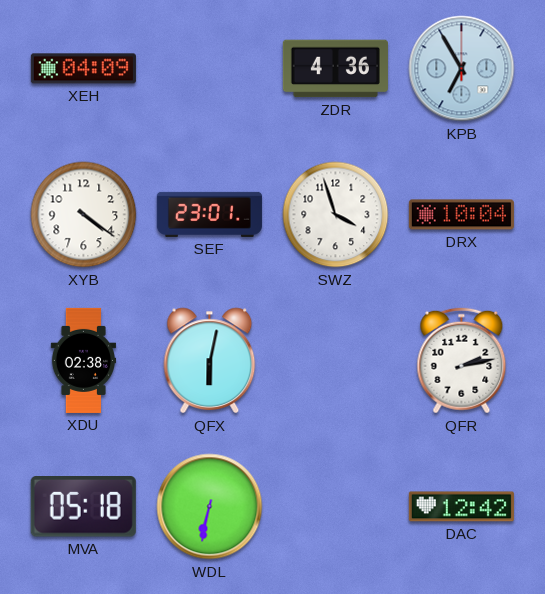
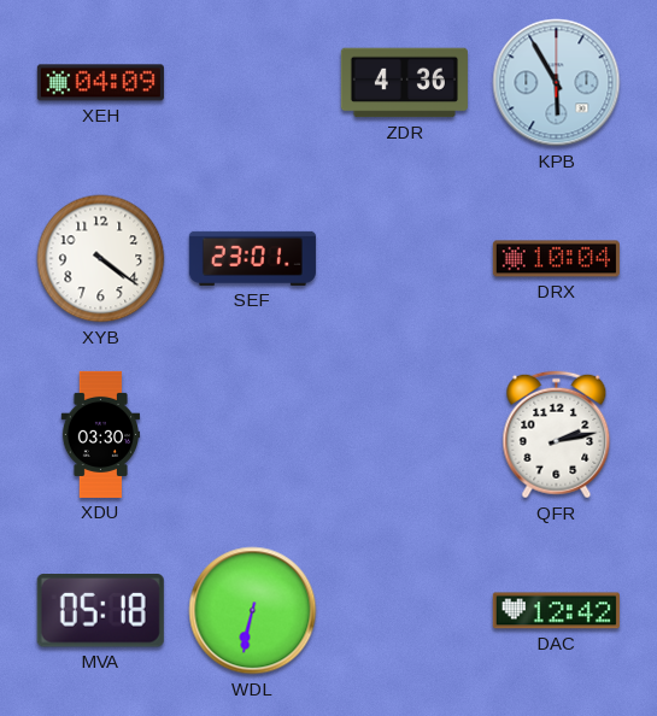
KPB: 6:55 -> 5:55 (557, 83)
SWZ: 3:57 -> none (336, 215)
XDU: 02:38 -> 03:30 (101, 434)
QFX: 6:02 -> none (210, 361)
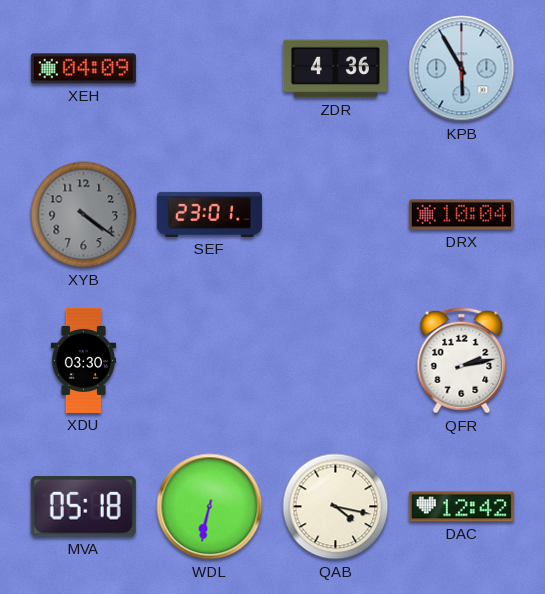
XYB dial: white -> grey (84, 215)
QAB: none -> 4:17 (336, 507)
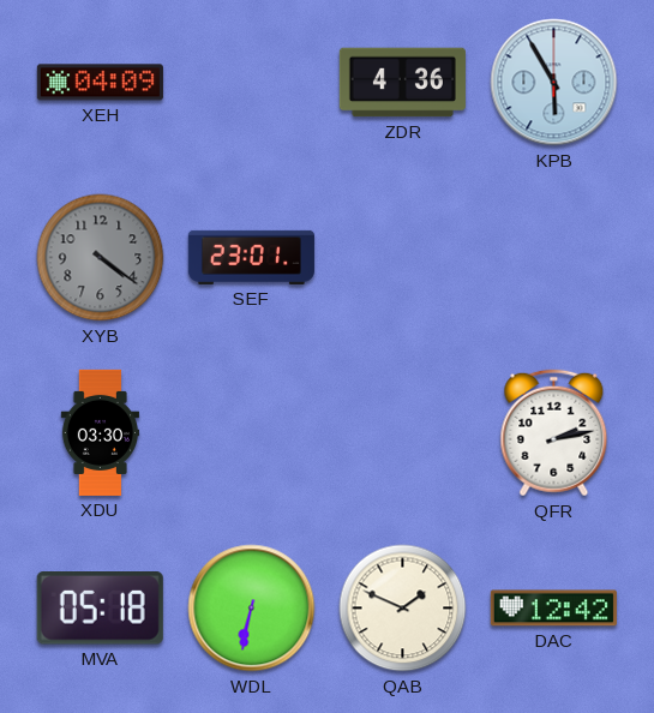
DRX: 10:04 -> none (461, 215)
QAB: 4:17 -> 1:49 (403, 609)
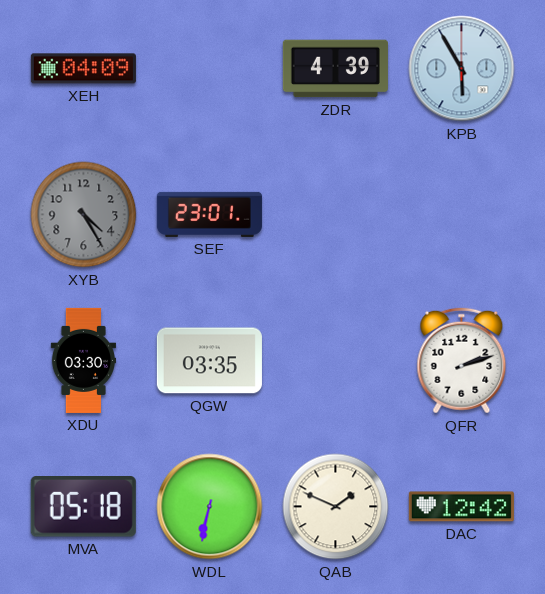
ZDR: 4:36 -> 4:39 (335, 69)
XYB: 4:21 -> 4:25 (84, 215)
QGW: none -> 03:35 (209, 361)
QFR: 2:13 -> 2:12 (462, 361)
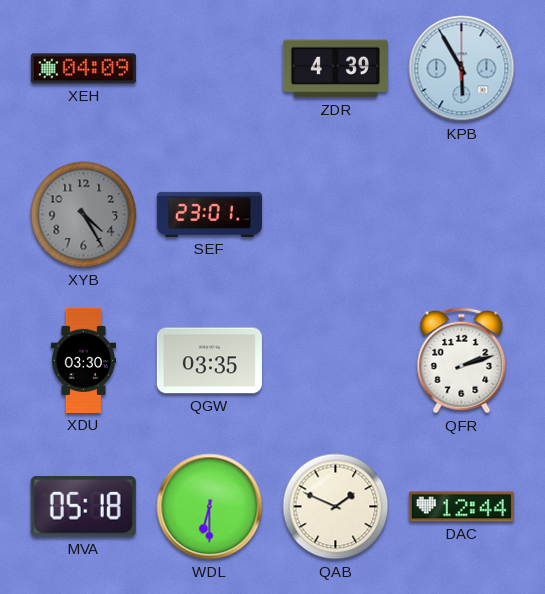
WDL: 6:32 -> 6:30 (210, 507)
DAC: 12:42 -> 12:44 (461, 507)
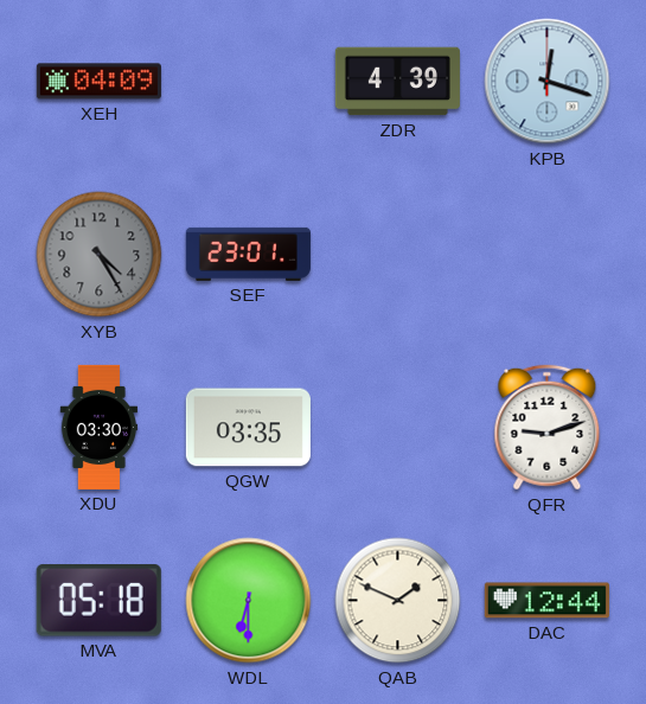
KPB: 5:55 -> 12:18 (548, 82)
QFR: 2:12 -> 9:12 (548, 428)
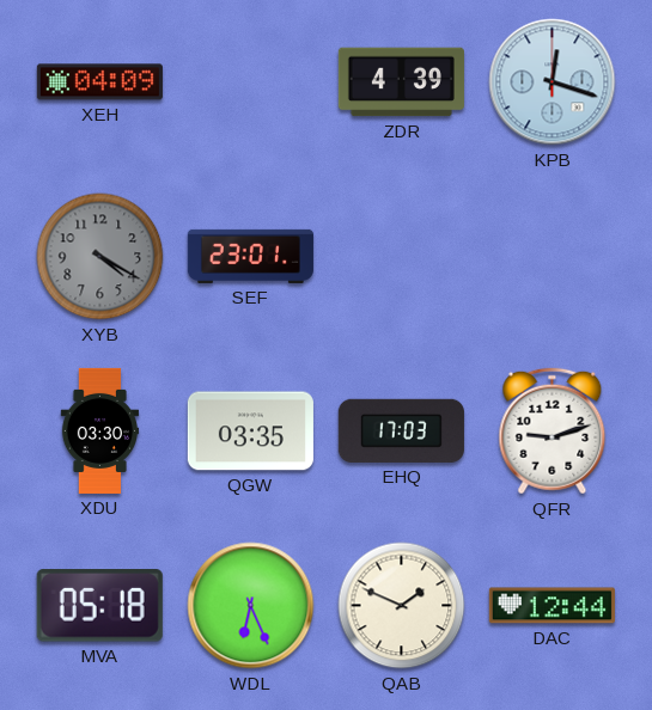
XYB: 4:25 -> 4:20 (100, 257)
EHQ: none -> 17:03 (401, 430)
WDL: 6:30 -> 6:26 (251, 606)
